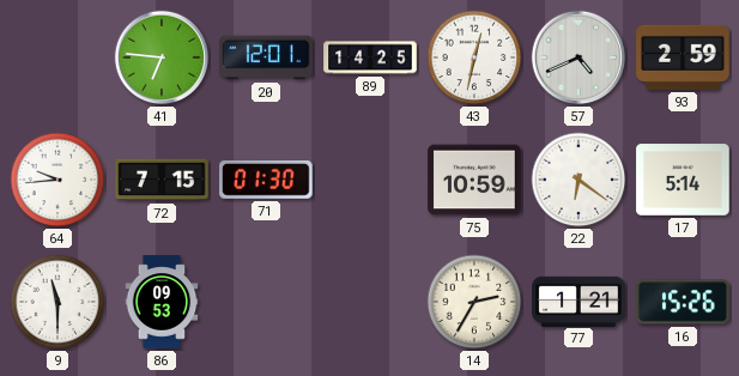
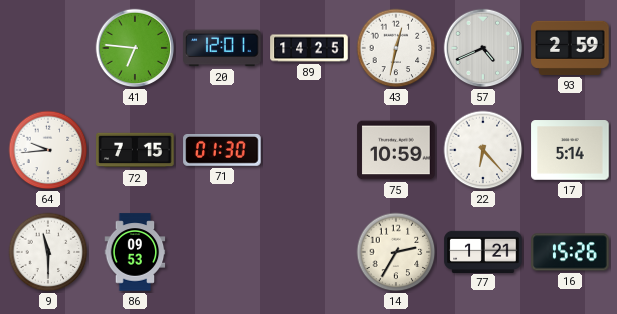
22: 6:21 -> 6:23 (483, 150)
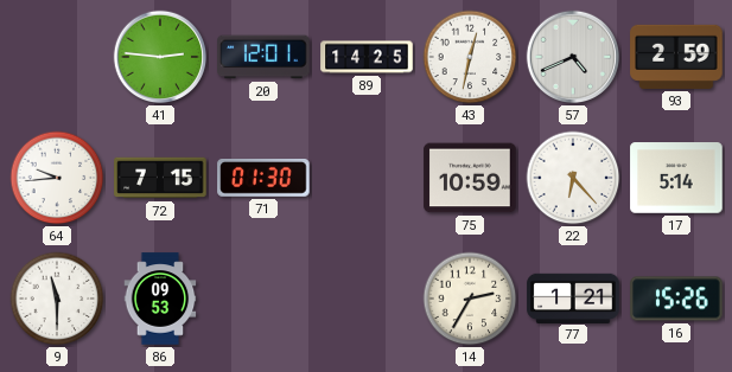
41: 6:46 -> 2:46 (160, 57)
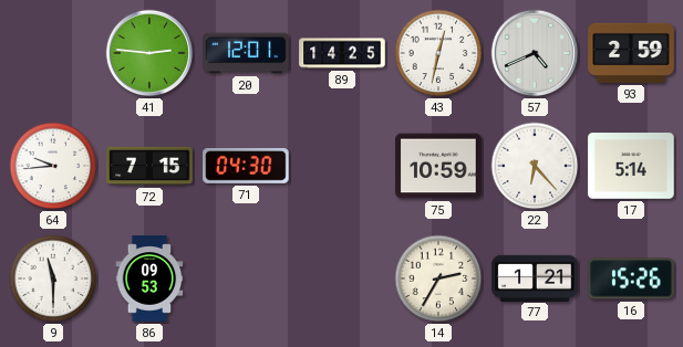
71: 01:30 -> 04:30 (246, 167)
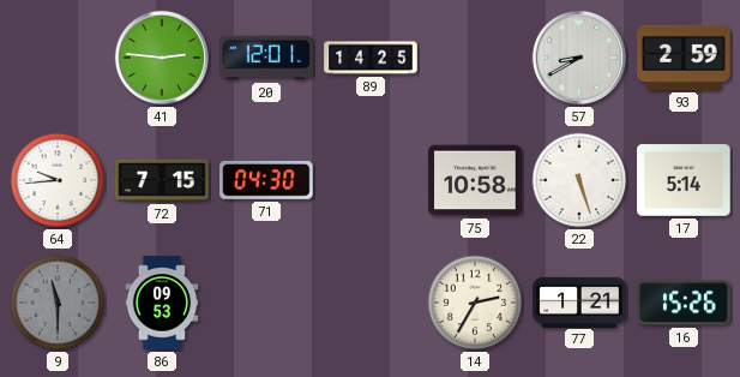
43: 12:32 -> none (438, 53)
57: 4:41 -> 8:40 (579, 58)
75: 10:59 -> 10:58 (475, 180)
22: 6:23 -> 5:27 (579, 180)
9 dial: white -> grey (58, 303)
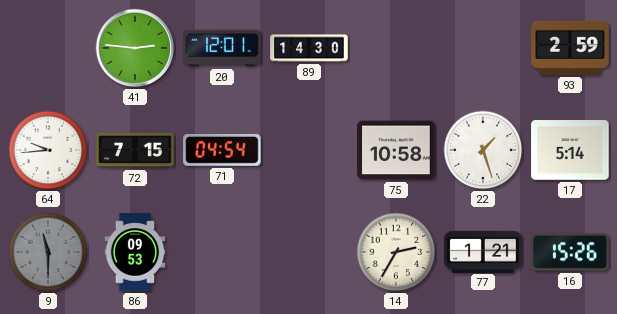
89: 14:25 -> 14:30 (309, 48)
57: 8:40 -> none (579, 58)
71: 04:30 -> 04:54 (222, 151)
22: 5:27 -> 1:27 (483, 150)
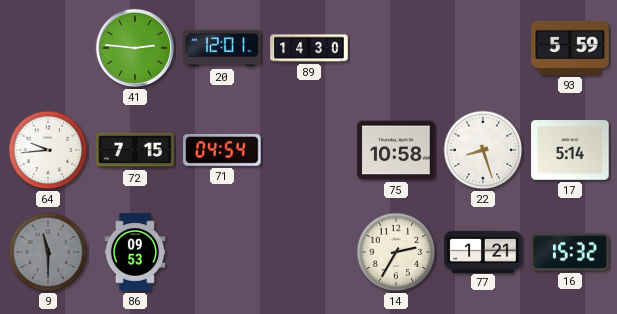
93: 2:59 -> 5:59 (570, 48)
22: 1:27 -> 8:27 (483, 150)
16: 15:26 -> 15:32 (570, 252)
